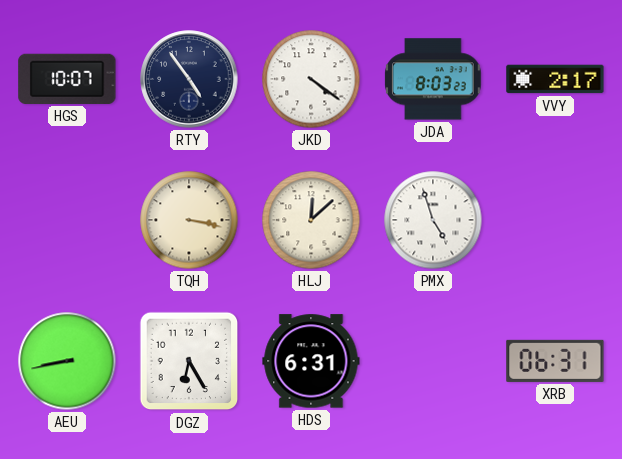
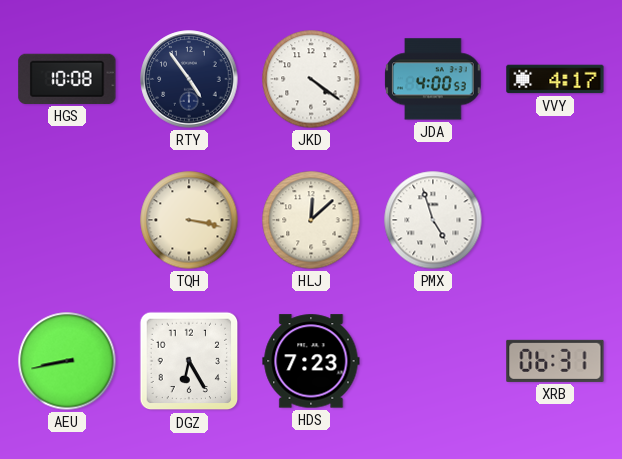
HGS: 10:07 -> 10:08 (67, 79)
JDA: 8:03 -> 4:00 (433, 79)
VVY: 2:17 -> 4:17 (555, 79)
HDS: 6:31 -> 7:23 (311, 361)
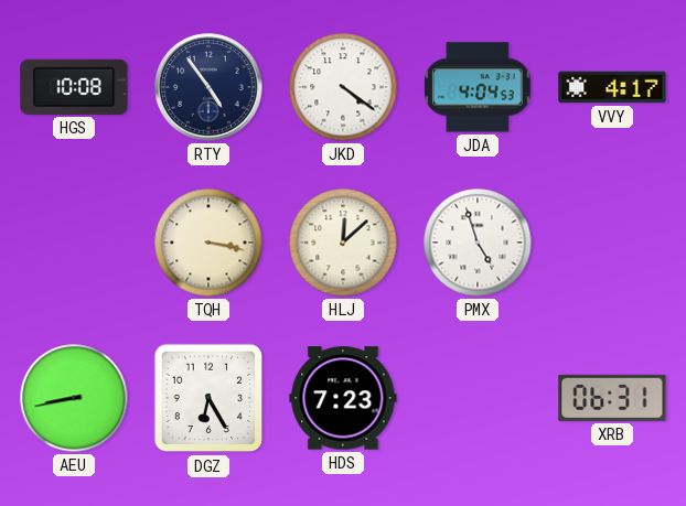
JDA: 4:00 -> 4:04 (478, 87)
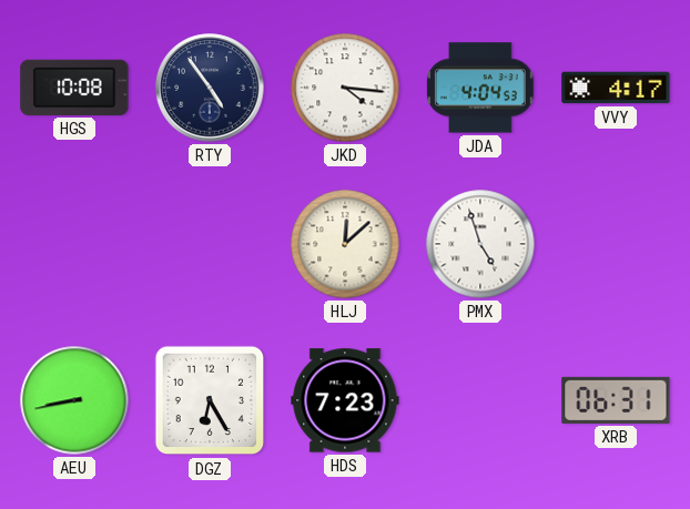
JKD: 4:21 -> 4:16 (345, 88)
TQH: 3:17 -> none (208, 243)
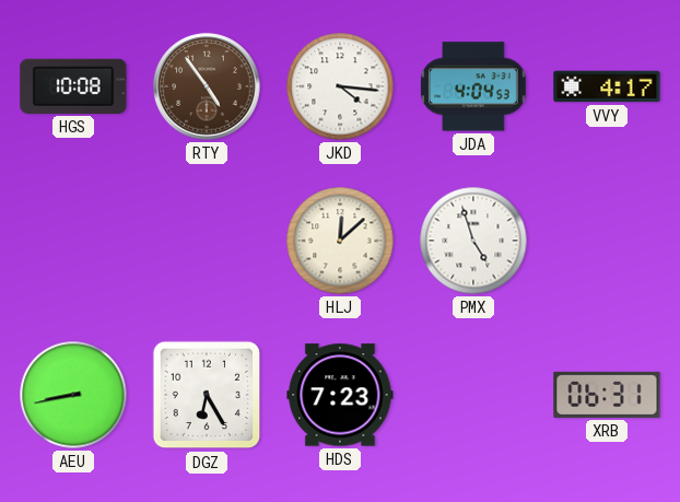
RTY dial: navy -> brown (207, 86)
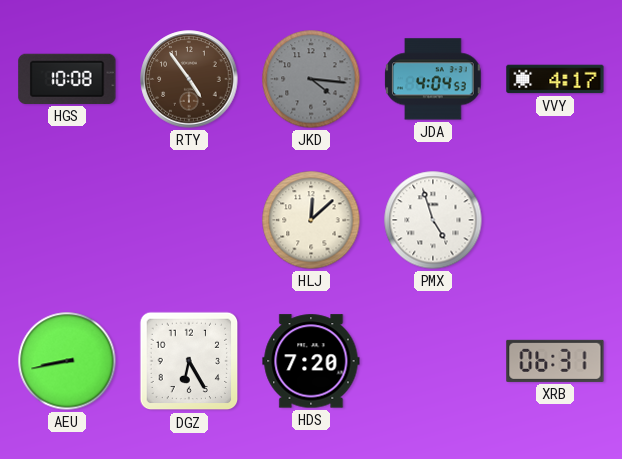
JKD dial: white -> grey (311, 79)
HDS: 7:23 -> 7:20 (311, 361)
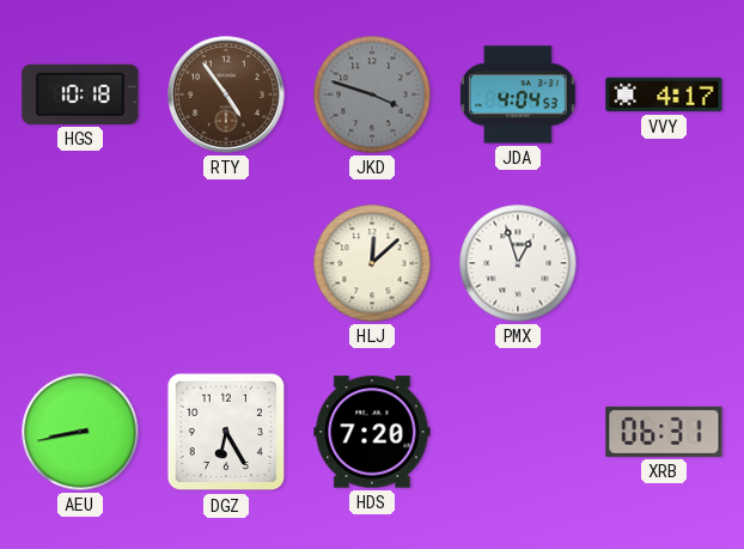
HGS: 10:08 -> 10:18 (80, 94)
JKD: 4:16 -> 3:48 (372, 94)
PMX: 4:57 -> 12:57 (518, 263)
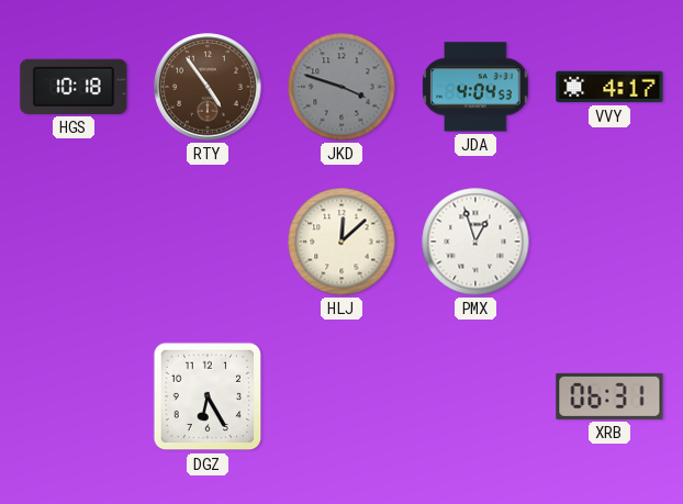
AEU: 8:43 -> none (80, 432)
HDS: 7:20 -> none (372, 432)
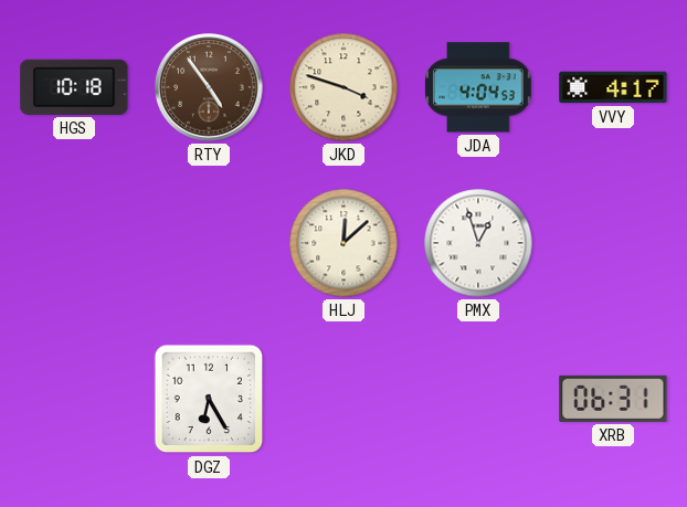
JKD dial: grey -> cream (343, 87)
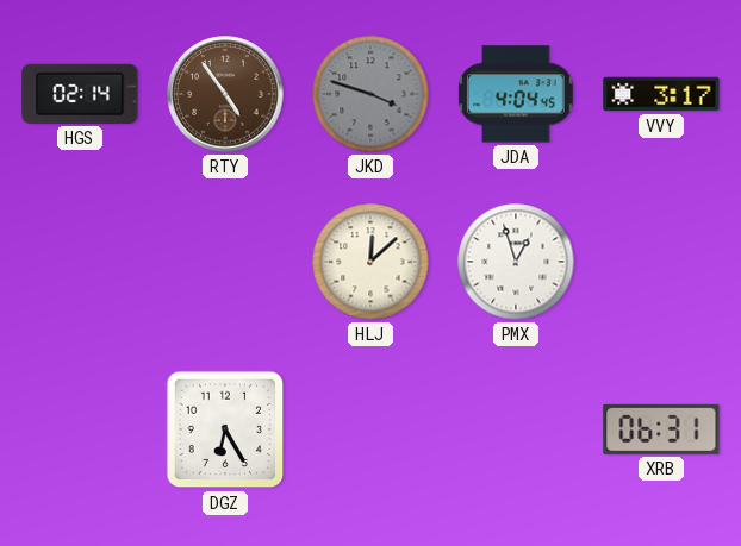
HGS: 10:18 -> 02:14 (80, 94)
JKD dial: cream -> grey (370, 94)
JDA: 4:04:53 -> 4:04:45 (516, 94)
VVY: 4:17 -> 3:17 (661, 94)
